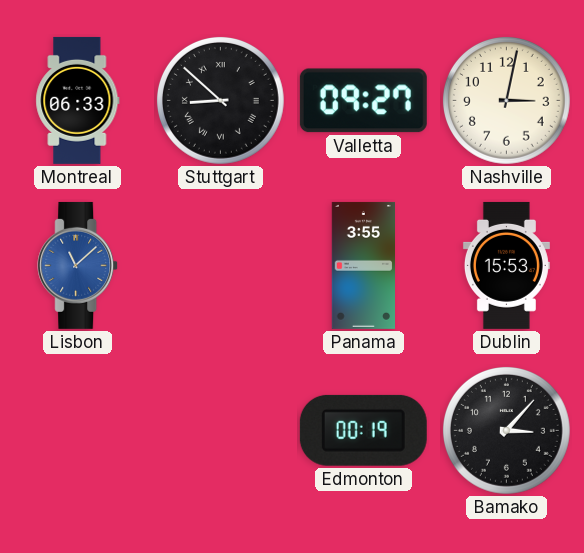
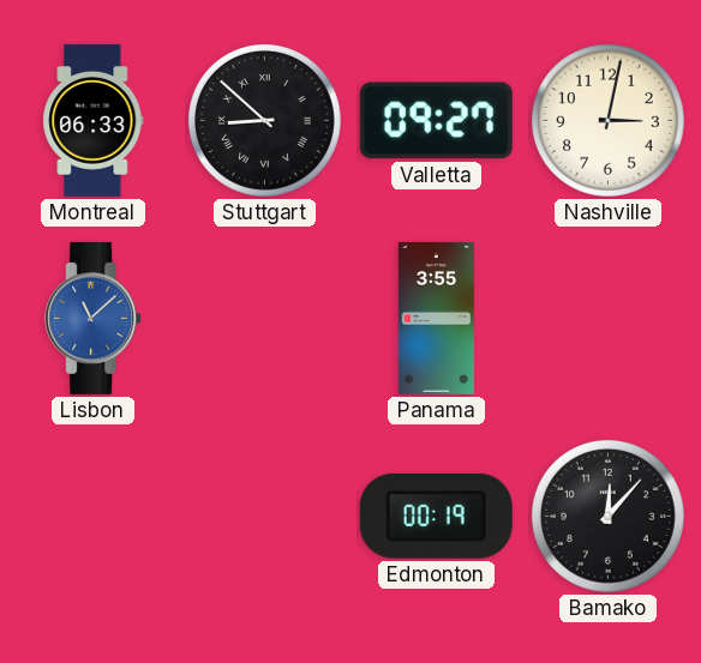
Dublin: 15:53 -> none (506, 265)
Bamako: 3:07 -> 12:07 (607, 516)
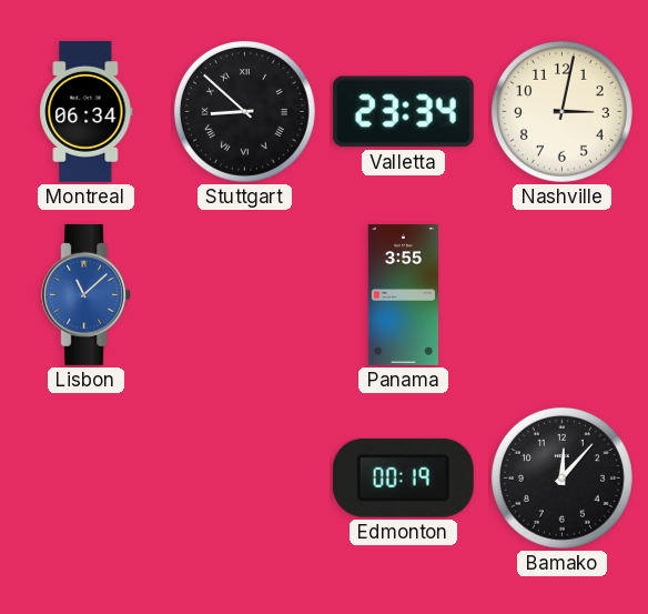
Montreal: 06:33 -> 06:34 (87, 111)
Valletta: 09:27 -> 23:34 (403, 112)
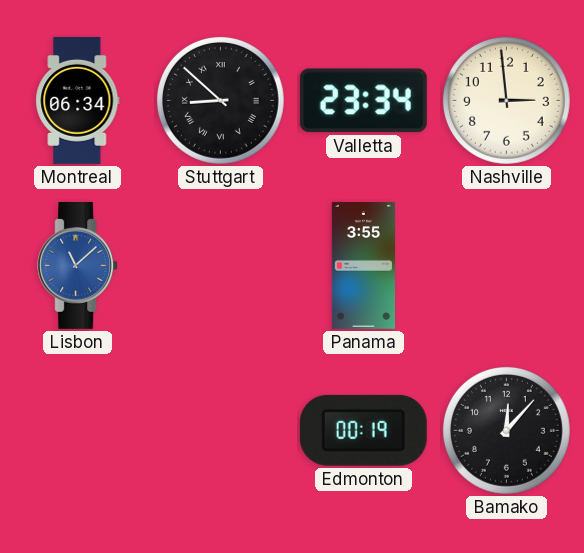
Nashville: 3:02 -> 2:59 (506, 100)
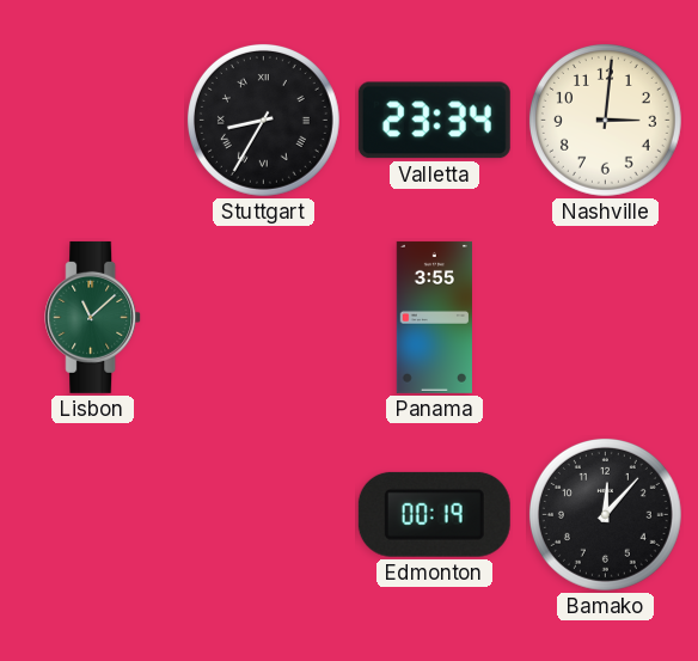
Montreal: 06:34 -> none (78, 100)
Stuttgart: 8:52 -> 8:35 (263, 120)
Nashville: 2:59 -> 3:01 (605, 120)
Lisbon dial: blue -> green (93, 317)
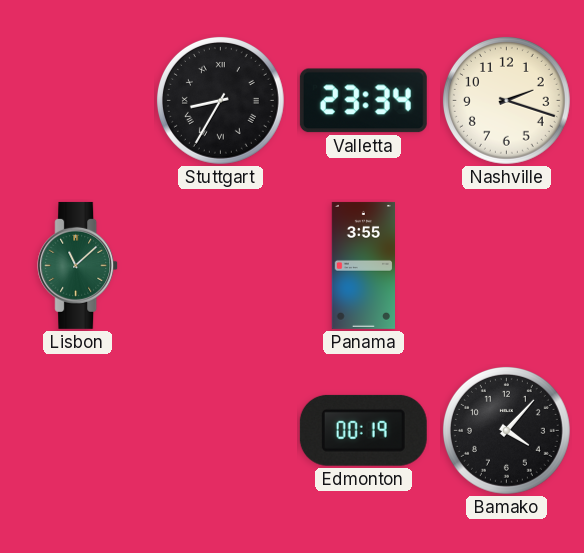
Nashville: 3:01 -> 2:18 (506, 100)
Bamako: 12:07 -> 4:07 (506, 430)
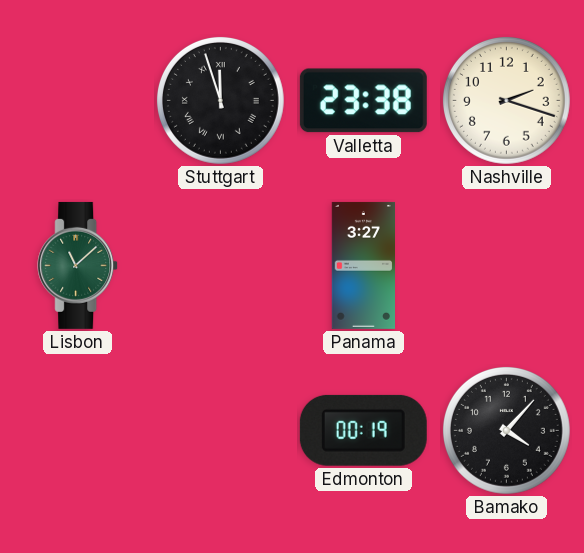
Stuttgart: 8:35 -> 11:57 (220, 100)
Valletta: 23:34 -> 23:38 (363, 101)
Panama: 3:55 -> 3:27 (364, 265)
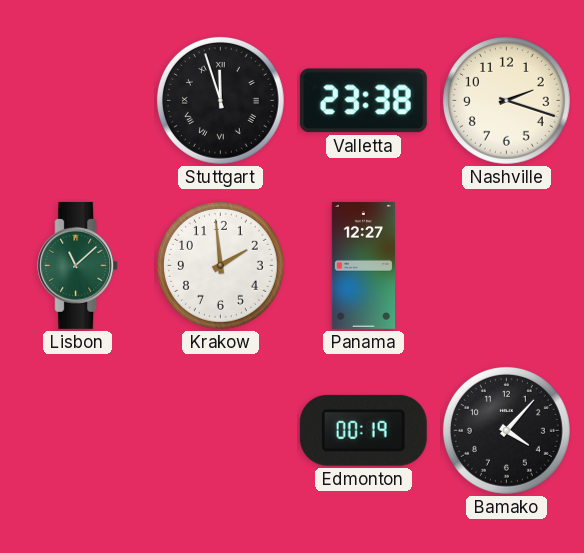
Krakow: none -> 1:59 (220, 265)
Panama: 3:27 -> 12:27 (364, 265)
